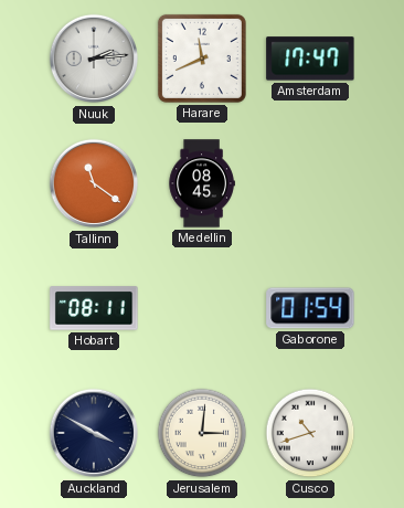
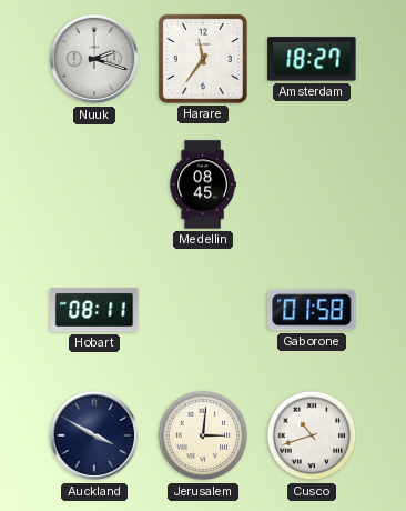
Nuuk: 2:14 -> 2:18 (94, 59)
Harare: 11:41 -> 11:36 (203, 59)
Amsterdam: 17:47 -> 18:27 (312, 59)
Tallinn: 11:21 -> none (94, 183)
Gaborone: 01:54 -> 01:58 (312, 310)
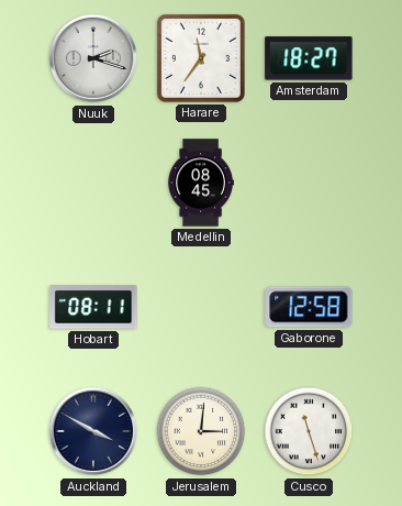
Gaborone: 01:58 -> 12:58 (309, 307)
Cusco: 10:42 -> 11:27 (309, 431)
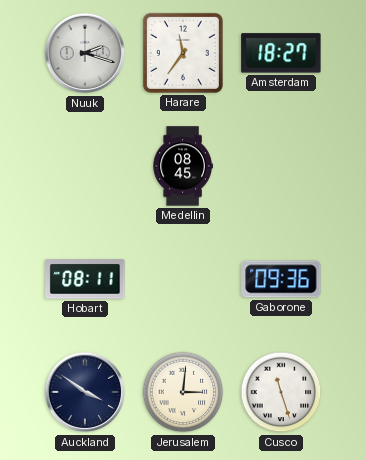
Gaborone: 12:58 -> 09:36 (281, 279)
Auckland: 3:50 -> 3:51 (85, 392)
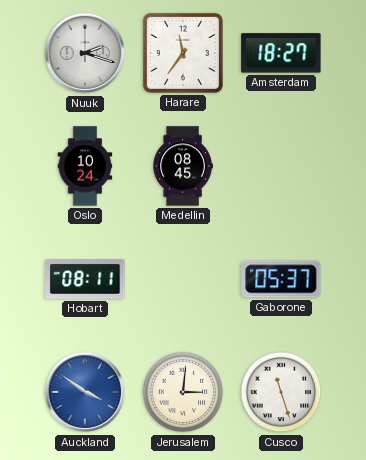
Oslo: none -> 10:24 (85, 166)
Gaborone: 09:36 -> 05:37 (281, 279)
Auckland dial: navy -> blue (85, 392)
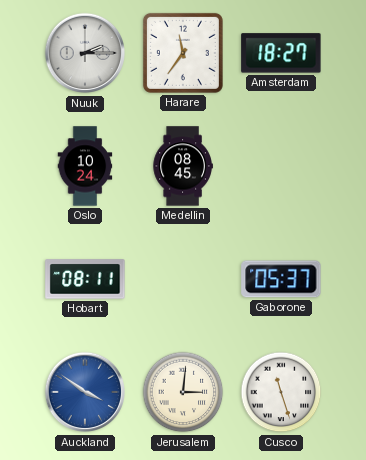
Nuuk: 2:18 -> 2:15 (85, 53)
